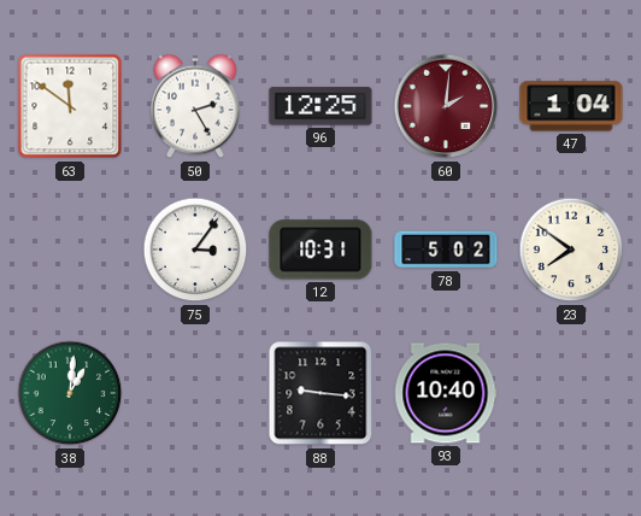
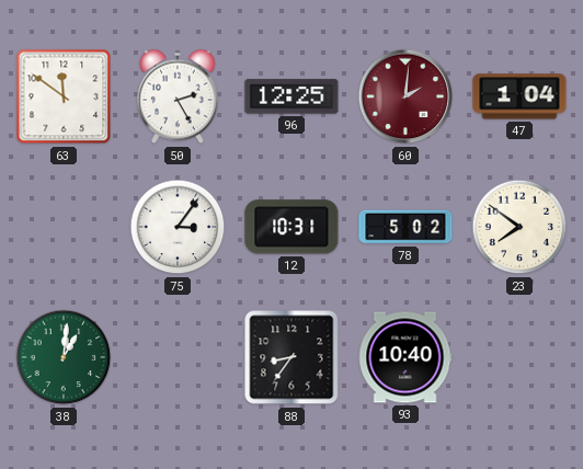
88: 9:16 -> 8:36 (291, 357)
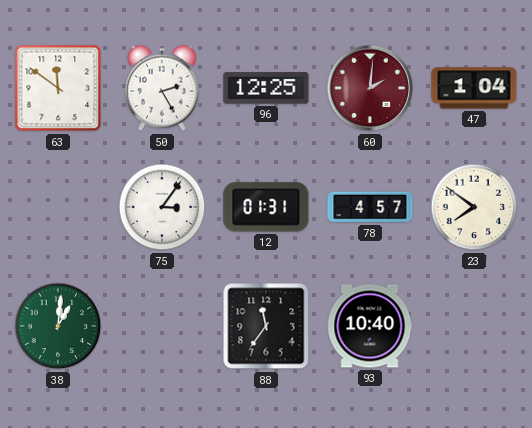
12: 10:31 -> 01:31 (266, 207)
78: 5:02 -> 4:57 (370, 207)
88: 8:36 -> 11:36 (266, 326)
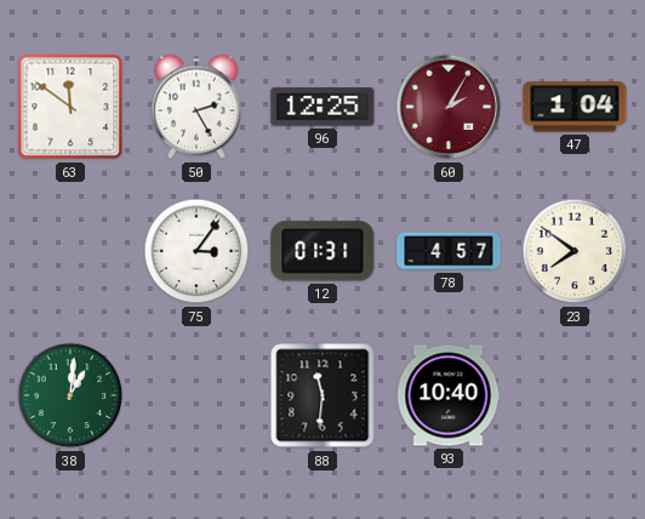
60: 2:01 -> 2:05 (449, 107)
88: 11:36 -> 11:31 (322, 395)
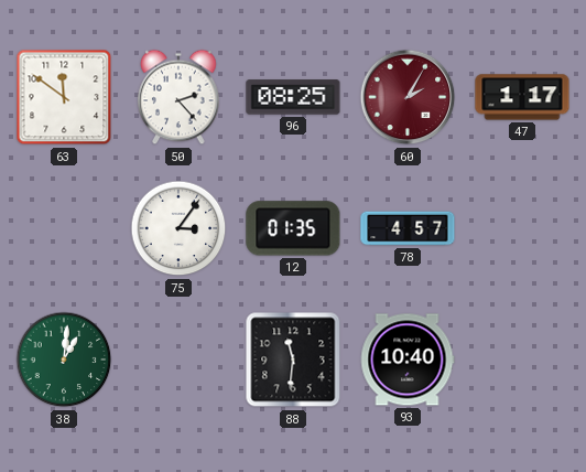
50: 2:25 -> 2:23 (178, 97)
96: 12:25 -> 08:25 (293, 97)
47: 1:04 -> 1:17 (522, 97)
12: 01:31 -> 01:35 (293, 228)
23: 7:51 -> none (575, 251)
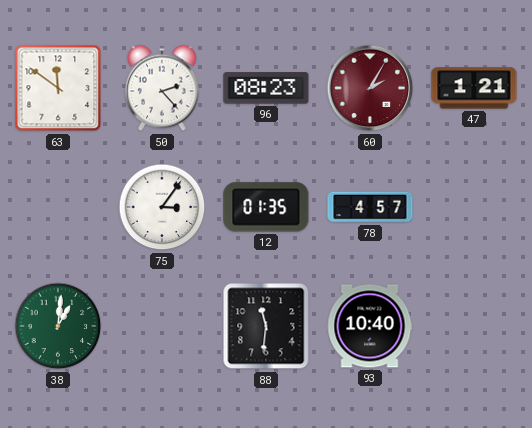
96: 08:25 -> 08:23 (266, 88)
47: 1:17 -> 1:21 (474, 88)
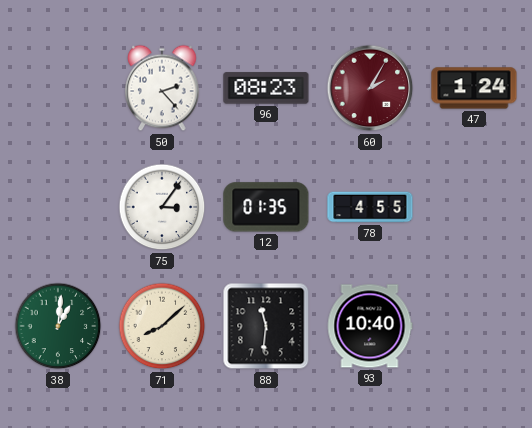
63: 11:51 -> none (58, 88)
47: 1:21 -> 1:24 (474, 88)
78: 4:57 -> 4:55 (370, 207)
71: none -> 8:08 (162, 326)
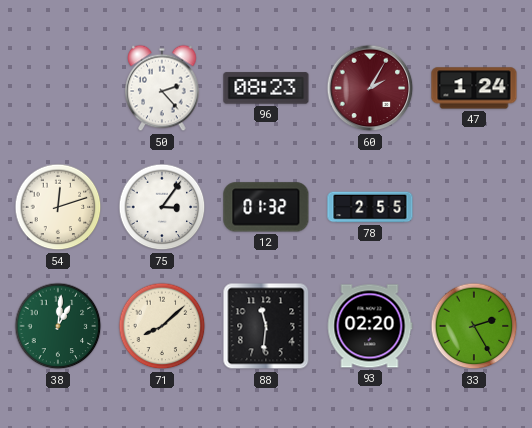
54: none -> 12:12 (58, 207)
12: 01:35 -> 01:32 (266, 207)
78: 4:55 -> 2:55 (370, 207)
93: 10:40 -> 02:20 (370, 326)
33: none -> 2:25 (474, 326)
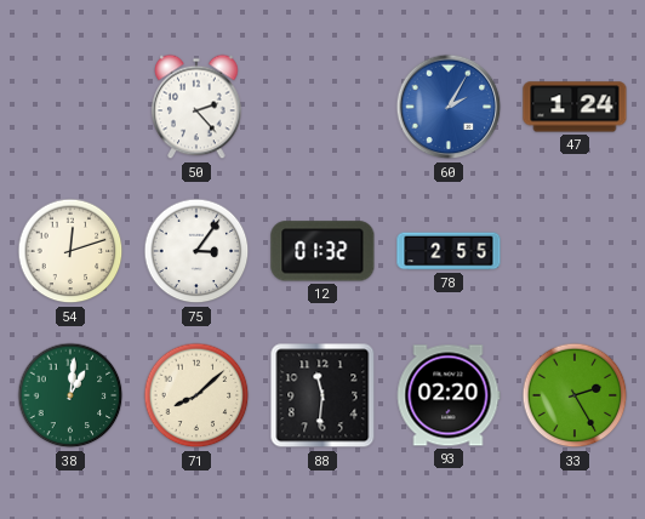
96: 08:23 -> none (266, 88)
60 dial: burgundy -> blue (449, 107)
